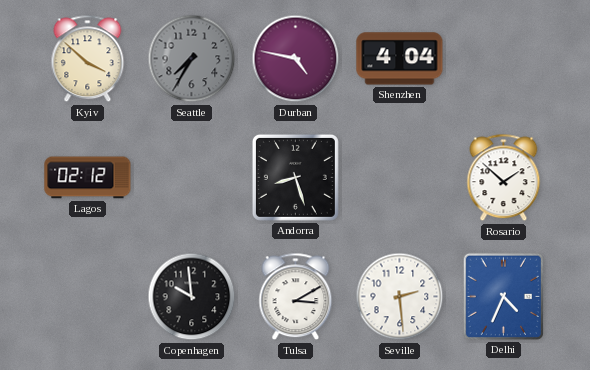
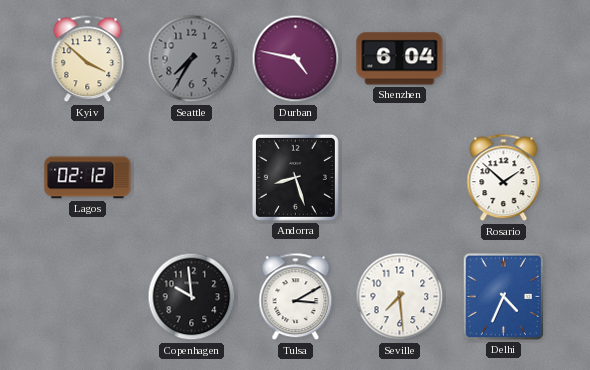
Shenzhen: 4:04 -> 6:04 (400, 59)
Seville: 2:29 -> 7:29 (400, 297)
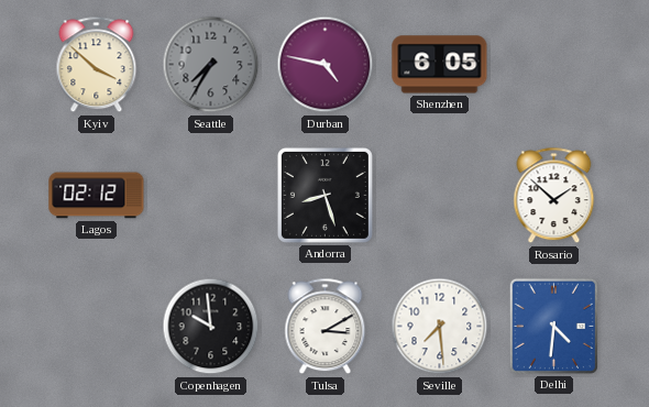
Shenzhen: 6:04 -> 6:05 (440, 65)
Delhi: 4:34 -> 4:31 (553, 326)
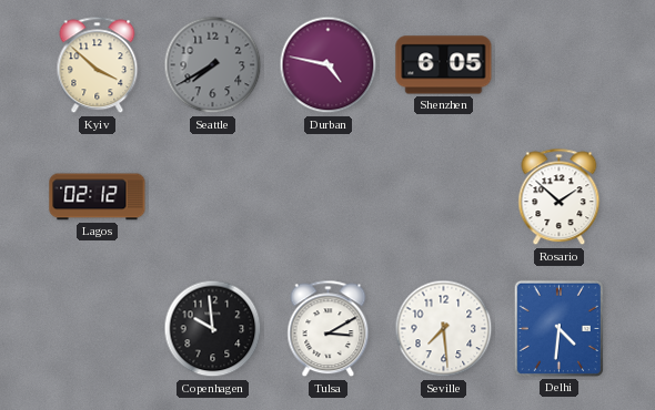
Seattle: 7:35 -> 7:40 (213, 65)
Andorra: 8:27 -> none (324, 195)
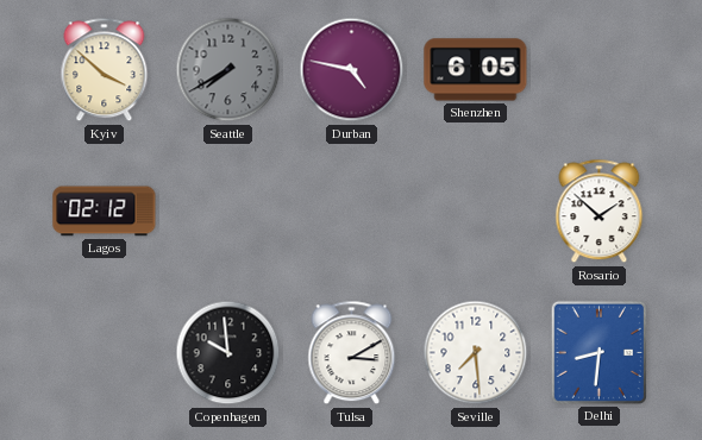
Delhi: 4:31 -> 8:31 (598, 352)
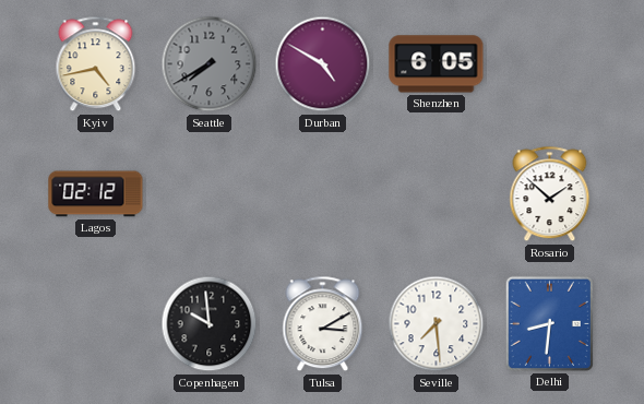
Kyiv: 3:52 -> 4:43 (96, 64)
Durban: 4:47 -> 4:50 (323, 64)
